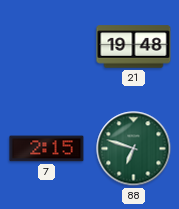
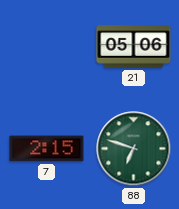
21: 19:48 -> 05:06 (134, 47)
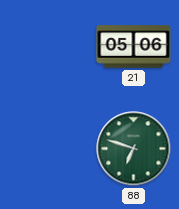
7: 2:15 -> none (47, 149)
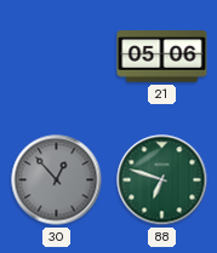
30: none -> 12:53 (57, 180)
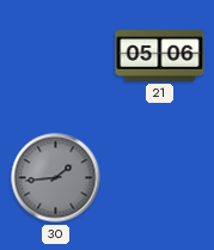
30: 12:53 -> 1:44 (56, 178)
88: 6:48 -> none (162, 180)
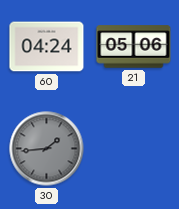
60: none -> 04:24 (47, 47)
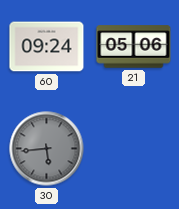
60: 04:24 -> 09:24 (47, 47)
30: 1:44 -> 5:44 (47, 149)
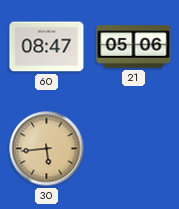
60: 09:24 -> 08:47 (47, 47)
30 dial: grey -> champagne (47, 149)
